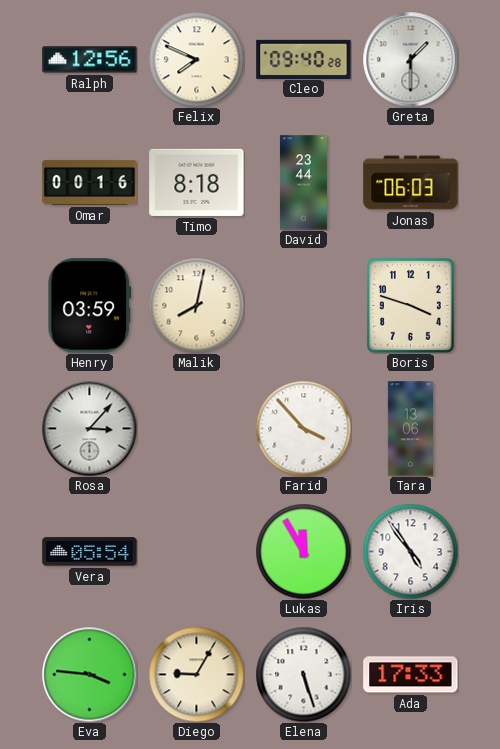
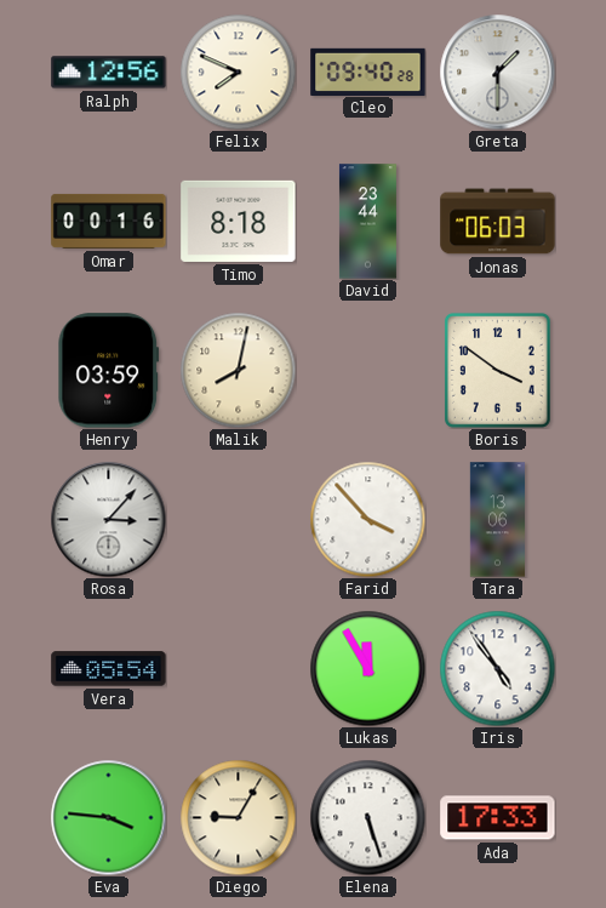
Boris: 3:48 -> 3:51 (497, 370)
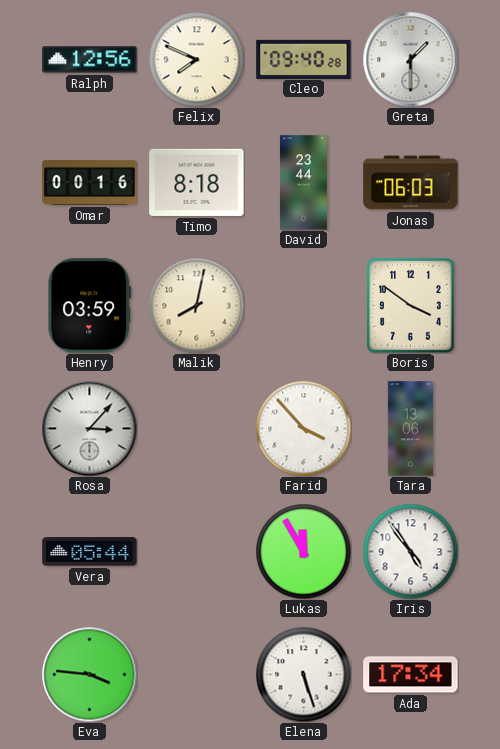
Vera: 05:54 -> 05:44 (90, 552)
Diego: 9:05 -> none (238, 817)
Ada: 17:33 -> 17:34 (411, 675)
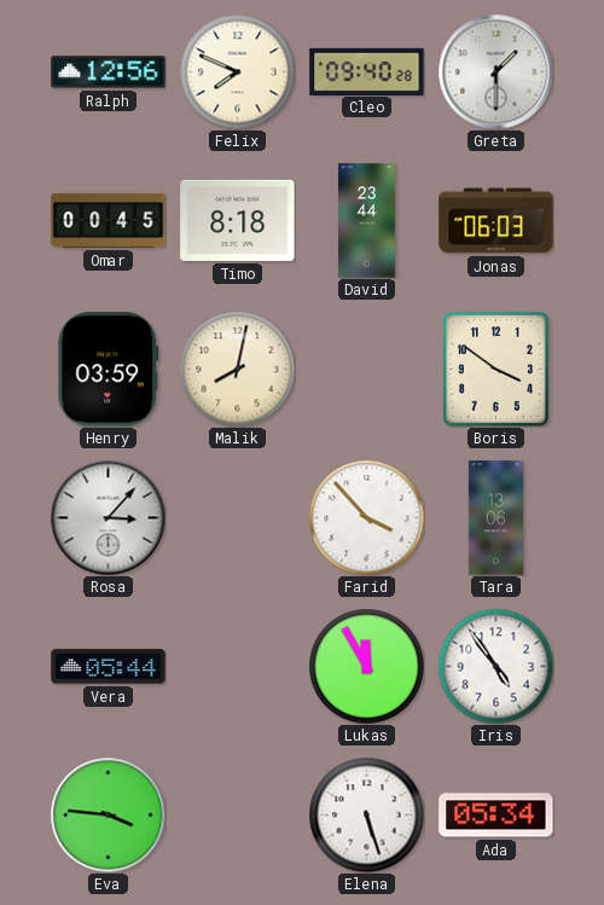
Omar: 00:16 -> 00:45 (109, 220)
Ada: 17:34 -> 05:34 (496, 816)
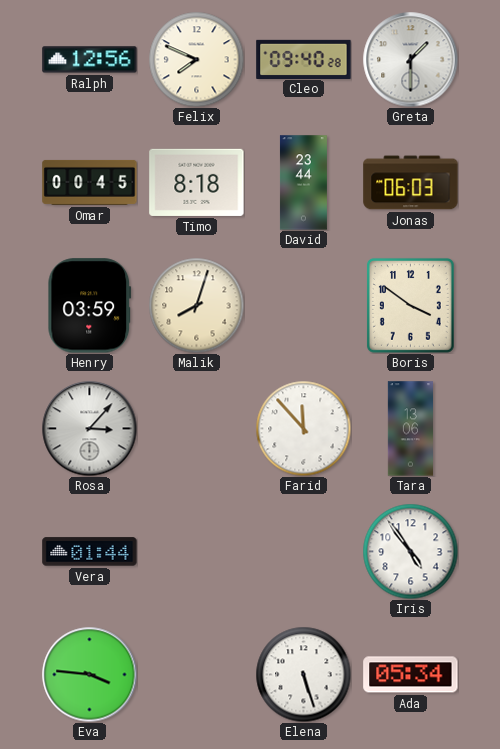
Malik: 8:02 -> 8:03 (196, 305)
Farid: 3:53 -> 11:53 (303, 428)
Vera: 05:44 -> 01:44 (90, 552)
Lukas: 11:55 -> none (366, 666)
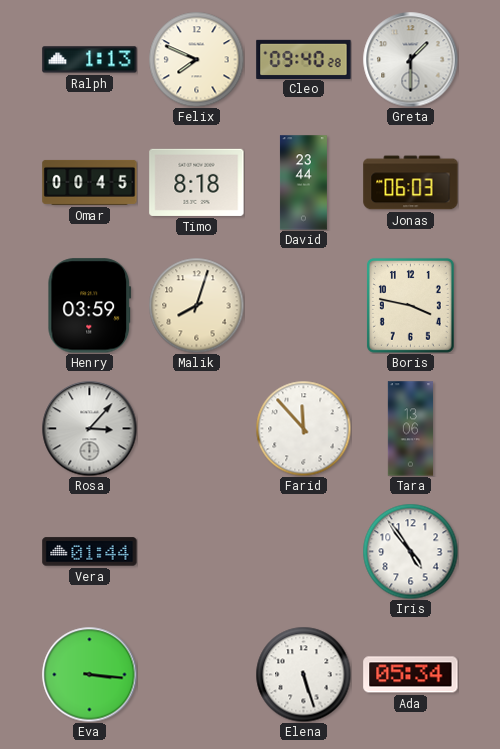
Ralph: 12:56 -> 1:13 (90, 60)
Boris: 3:51 -> 3:47 (410, 305)
Eva: 3:46 -> 3:16 (89, 674)
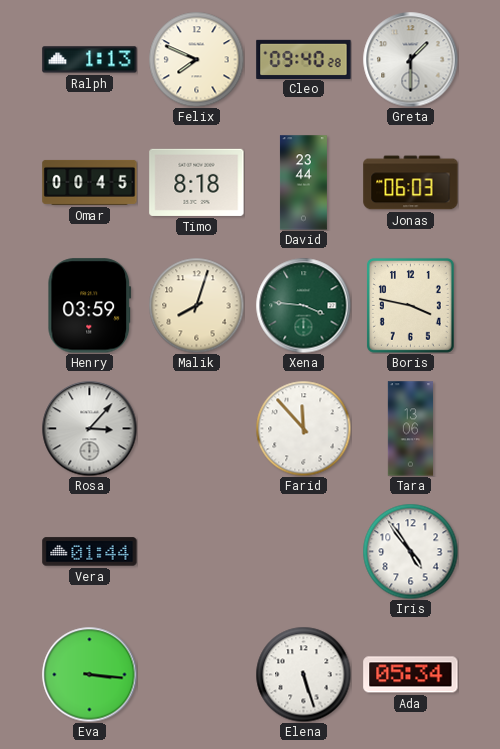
Xena: none -> 3:46 (303, 305)
